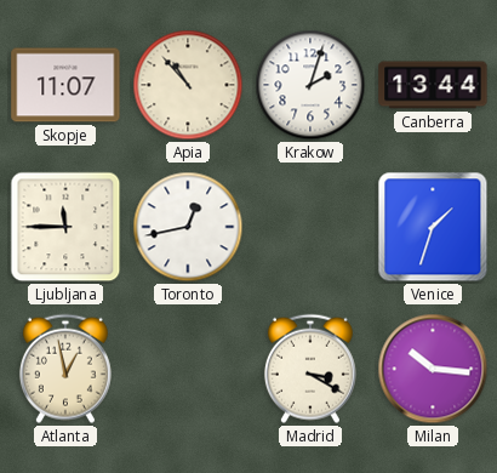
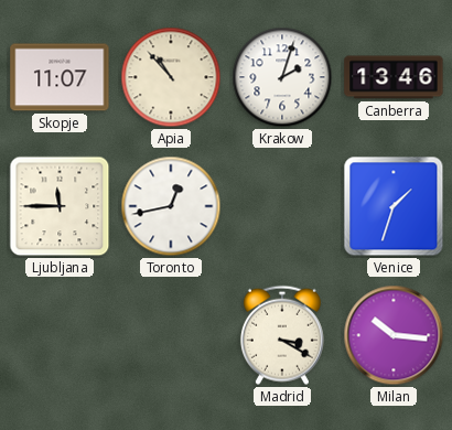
Canberra: 13:44 -> 13:46 (394, 77)
Atlanta: 12:58 -> none (65, 369)
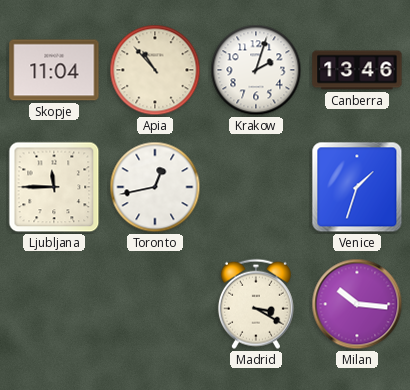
Skopje: 11:07 -> 11:04 (54, 70)
